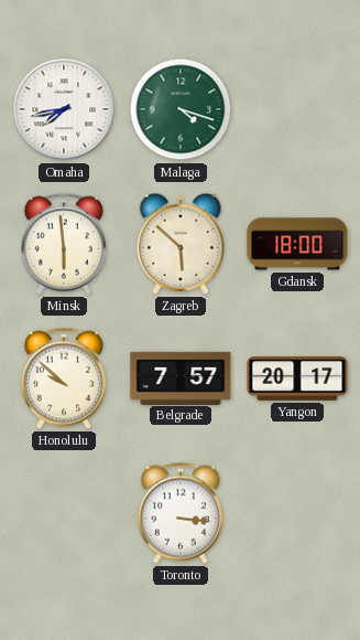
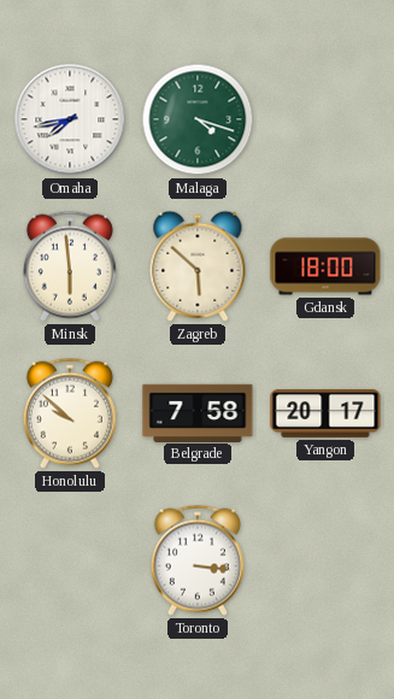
Belgrade: 7:57 -> 7:58 (198, 412)
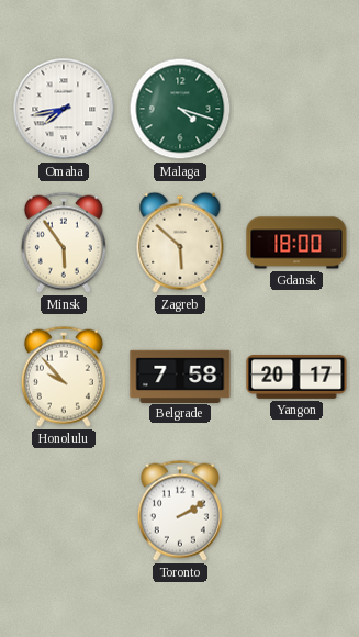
Minsk: 5:59 -> 5:54 (64, 243)
Honolulu: 9:52 -> 9:53 (64, 377)
Toronto: 3:16 -> 2:10 (180, 511)
